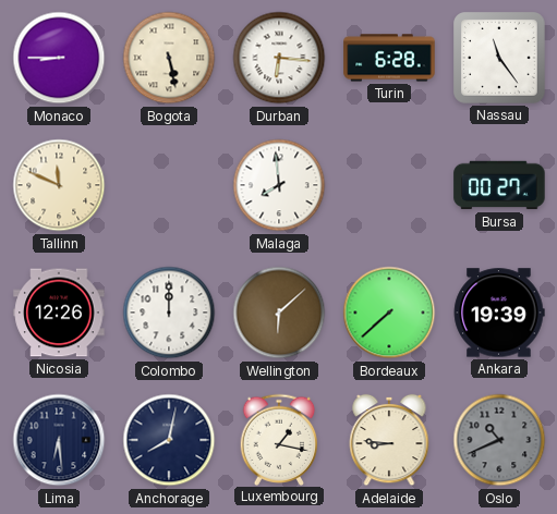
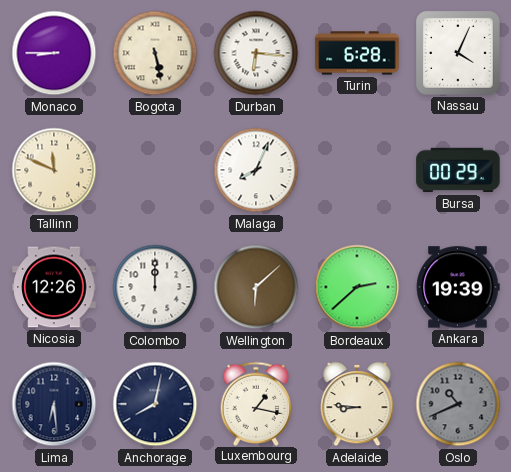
Nassau: 11:24 -> 4:04 (459, 54)
Malaga: 7:59 -> 8:04 (256, 170)
Bursa: 00:27 -> 00:29 (458, 170)
Bordeaux: 7:38 -> 2:38 (357, 287)
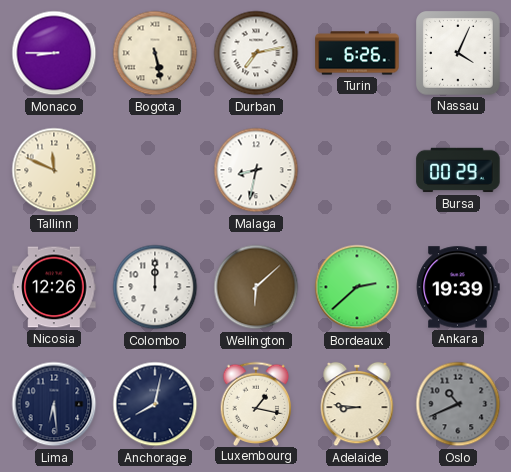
Durban: 6:16 -> 7:13 (256, 53)
Turin: 6:28 -> 6:26 (357, 53)
Malaga: 8:04 -> 8:32 (256, 170)
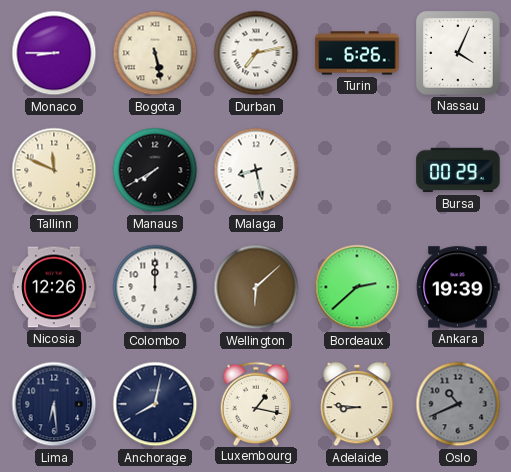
Manaus: none -> 7:40 (155, 170)
Malaga: 8:32 -> 8:28 (256, 170)
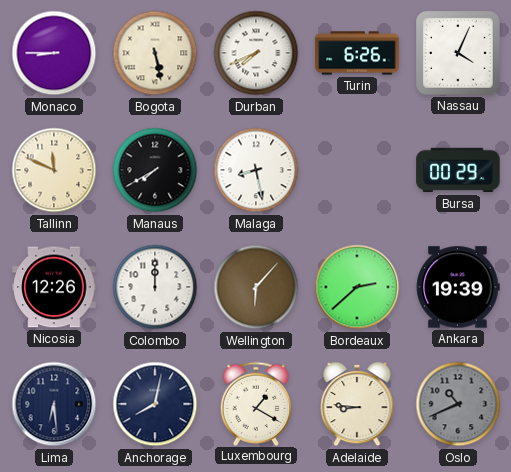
Durban: 7:13 -> 7:41 (256, 53)
Wellington: 6:08 -> 6:07 (256, 287)
Luxembourg: 1:17 -> 1:20 (256, 403)
